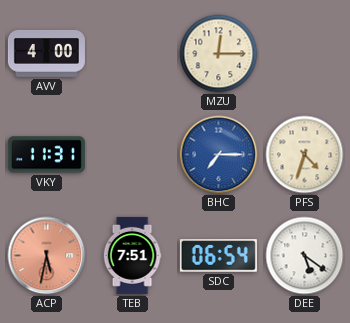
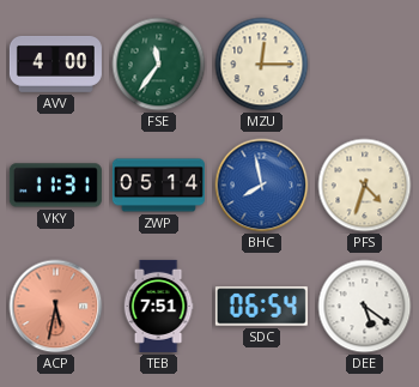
FSE: none -> 11:36 (159, 65)
ZWP: none -> 05:14 (158, 186)
BHC: 7:15 -> 7:58 (262, 186)
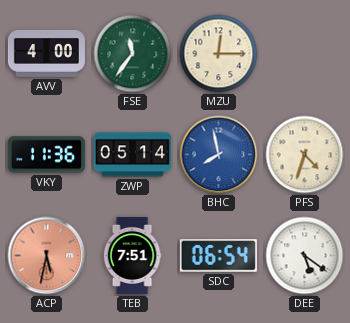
VKY: 11:31 -> 11:36 (46, 155)
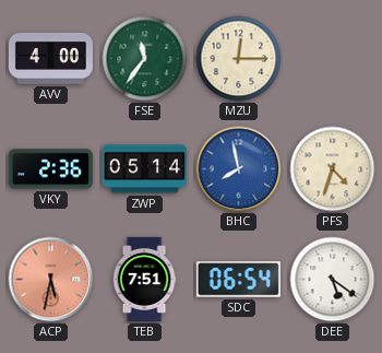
VKY: 11:36 -> 2:36 (50, 169)
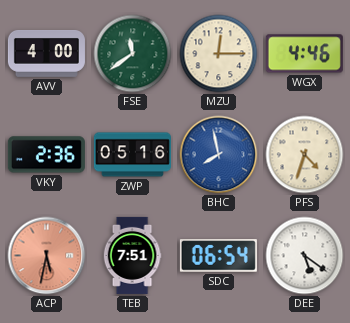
FSE: 11:36 -> 11:39 (133, 54)
WGX: none -> 4:46 (304, 54)
ZWP: 05:14 -> 05:16 (132, 155)
